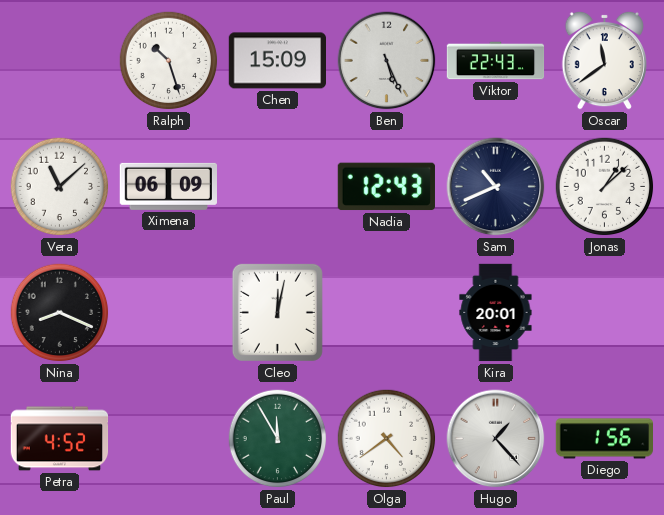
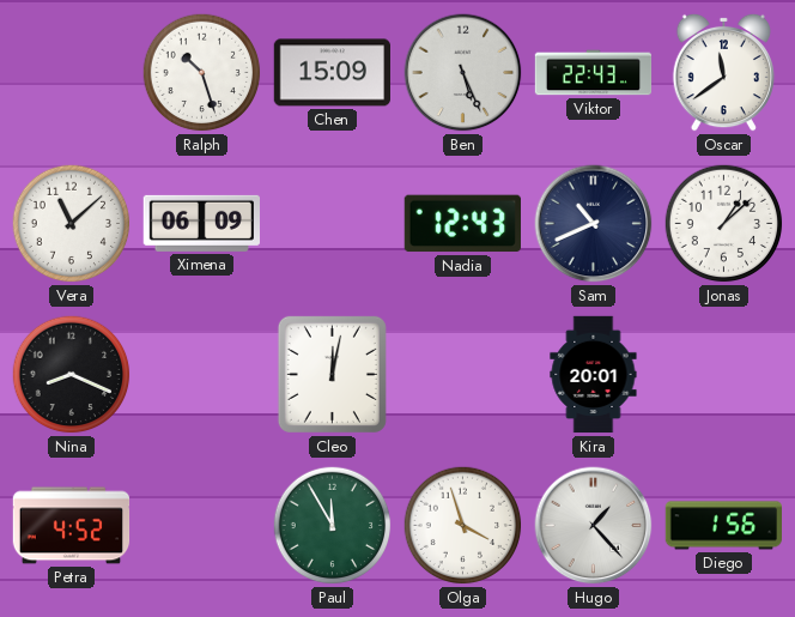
Olga: 4:39 -> 3:57 (463, 526)
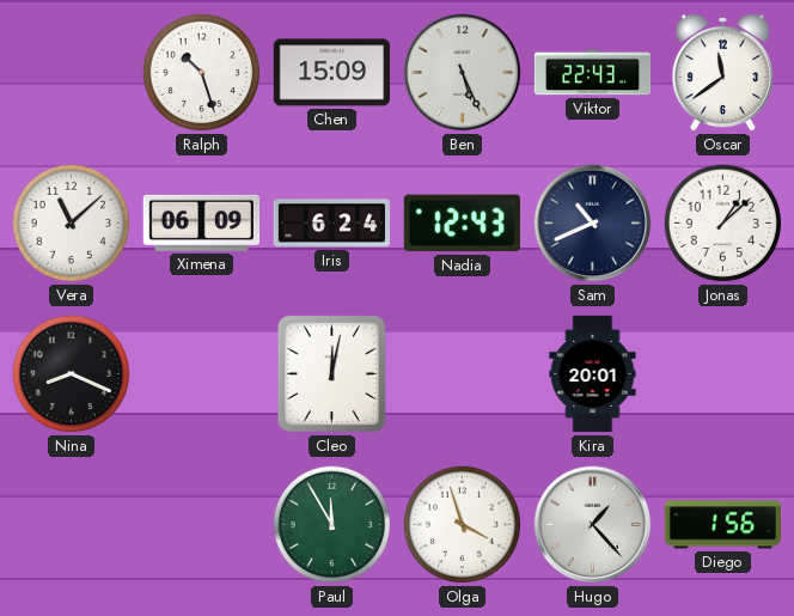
Iris: none -> 6:24 (332, 224)
Petra: 4:52 -> none (72, 526)
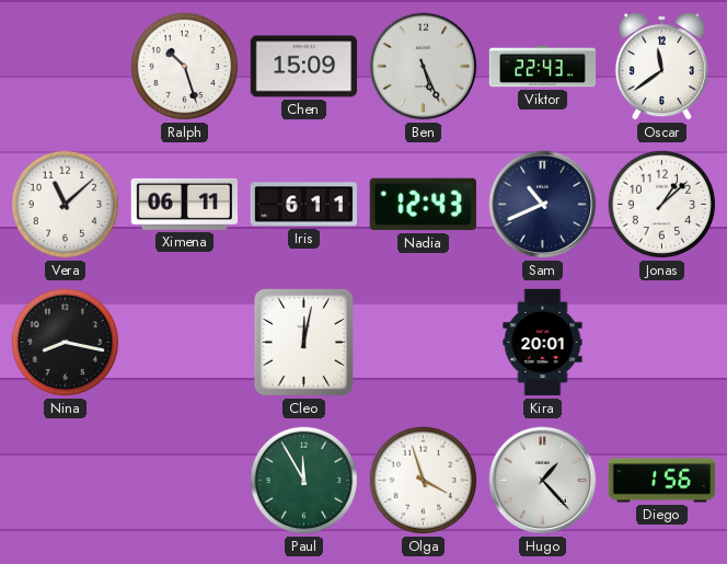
Ximena: 06:09 -> 06:11 (184, 204)
Iris: 6:24 -> 6:11 (304, 205)
Nina: 8:19 -> 8:17 (66, 343)
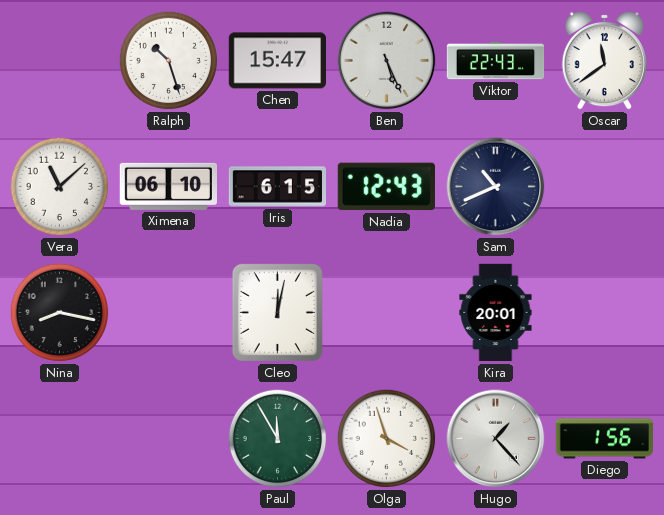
Chen: 15:09 -> 15:47 (277, 61)
Ximena: 06:11 -> 06:10 (168, 186)
Iris: 6:11 -> 6:15 (278, 187)
Jonas: 1:08 -> none (662, 205)
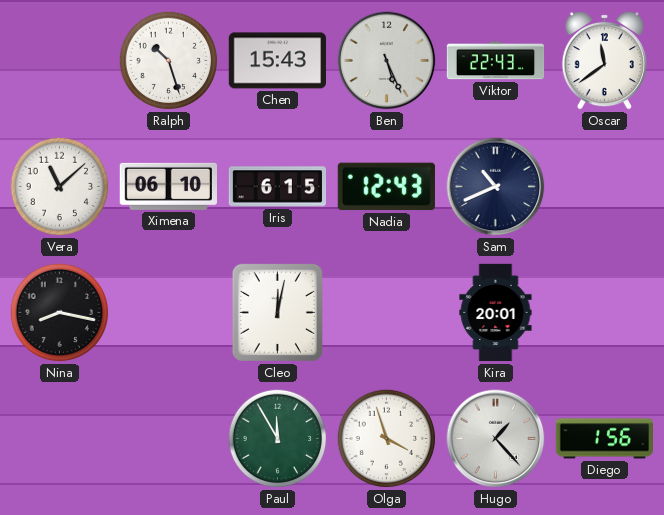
Chen: 15:47 -> 15:43 (277, 61)
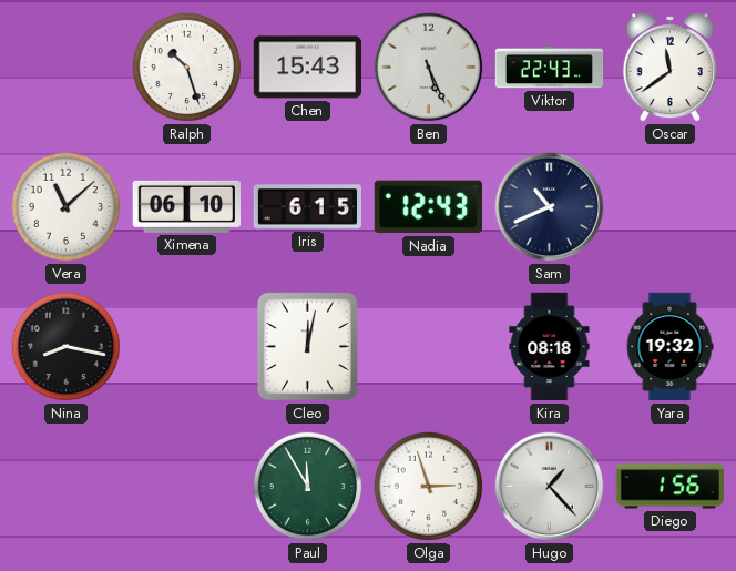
Kira: 20:01 -> 08:18 (550, 347)
Yara: none -> 19:32 (669, 347)
Olga: 3:57 -> 2:57 (429, 487)
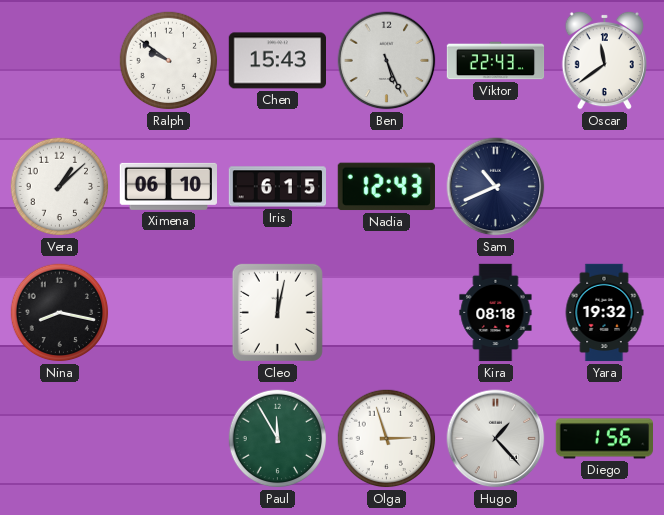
Ralph: 10:27 -> 9:51 (169, 61)
Vera: 11:08 -> 1:08 (60, 187)
